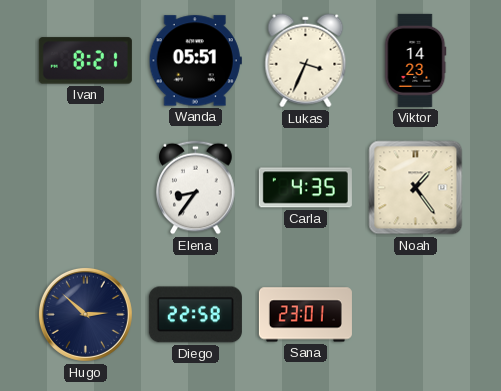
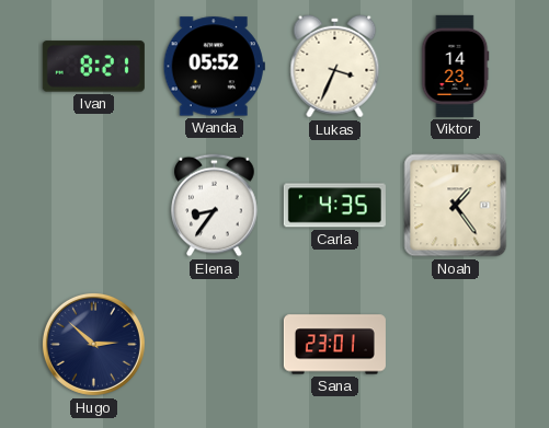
Wanda: 05:51 -> 05:52 (214, 67)
Diego: 22:58 -> none (195, 315)
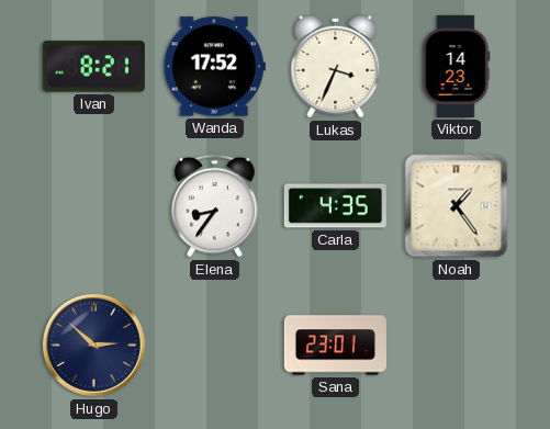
Wanda: 05:52 -> 17:52 (214, 67)
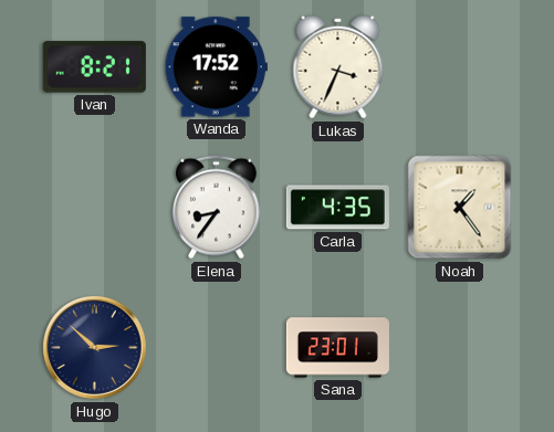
Viktor: 14:23 -> none (457, 66)
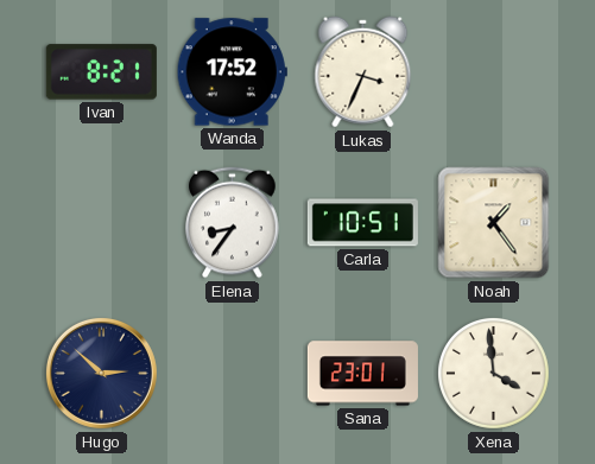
Carla: 4:35 -> 10:51 (362, 223)
Xena: none -> 3:59 (493, 373)
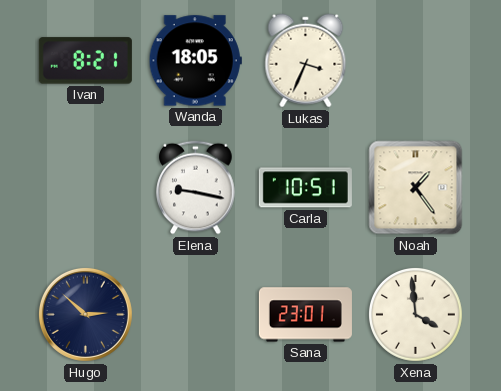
Wanda: 17:52 -> 18:05 (195, 61)
Elena: 8:36 -> 9:17 (196, 188)
